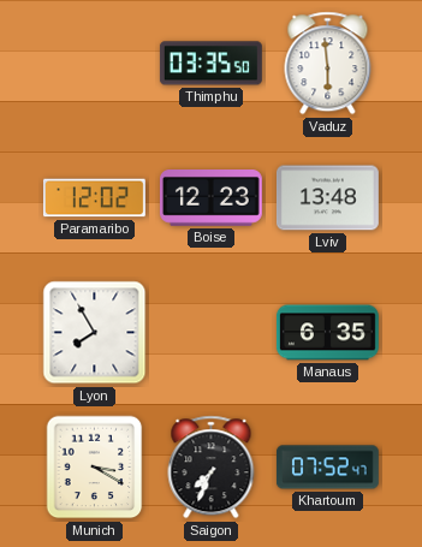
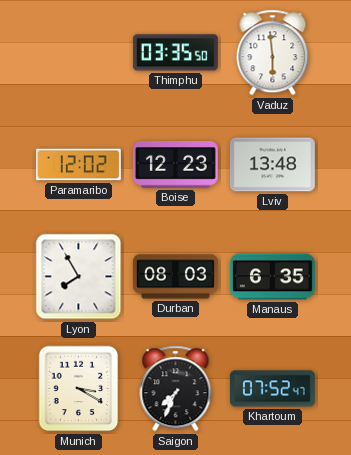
Durban: none -> 08:03 (175, 277)
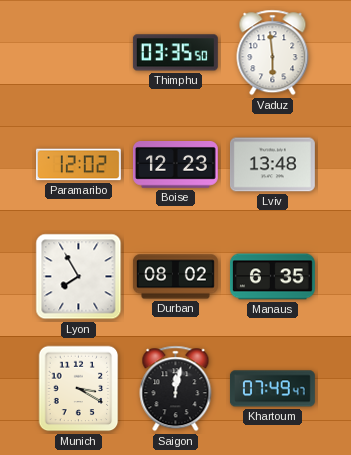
Durban: 08:03 -> 08:02 (175, 277)
Saigon: 7:34 -> 12:02 (176, 389)
Khartoum: 07:52 -> 07:49 (272, 389)
